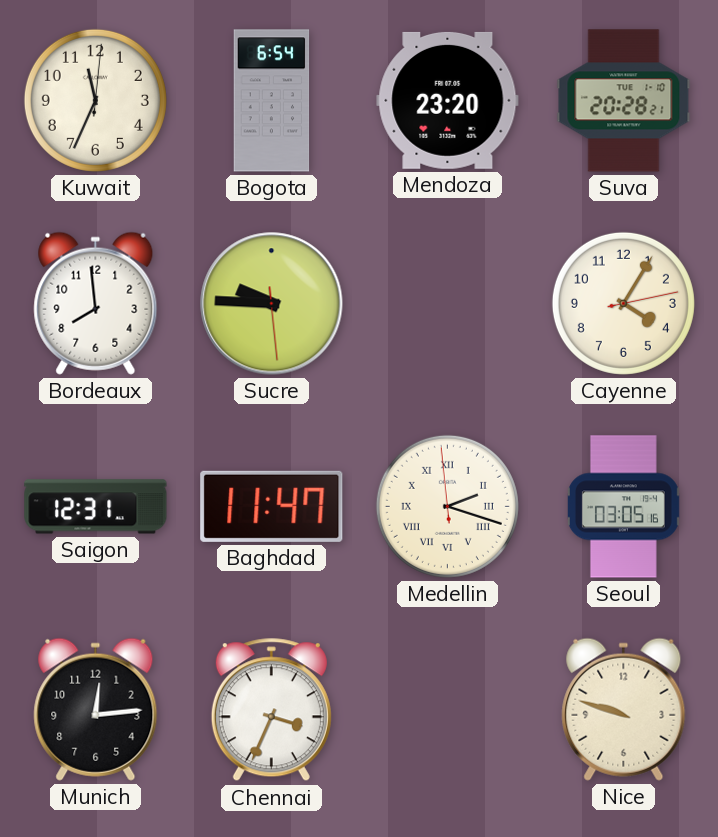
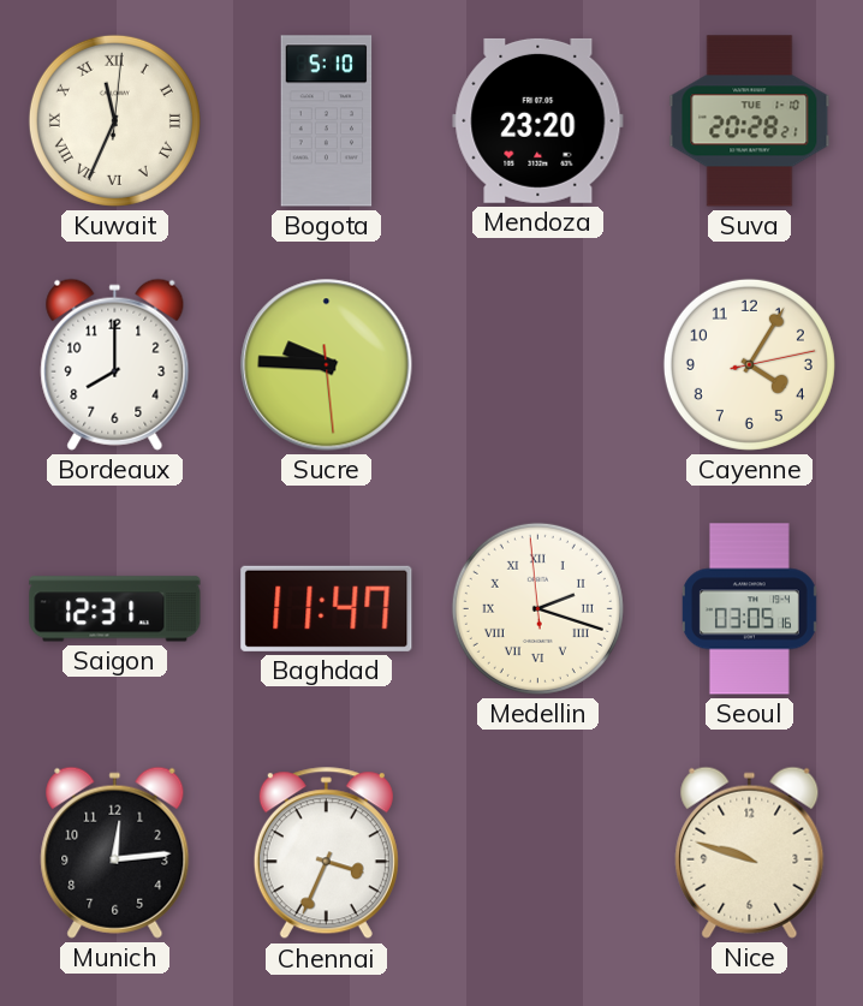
Kuwait numerals: Arabic -> Roman (114, 120)
Bogota: 6:54 -> 5:10 (327, 121)
Bordeaux: 7:59 -> 8:00 (115, 364)
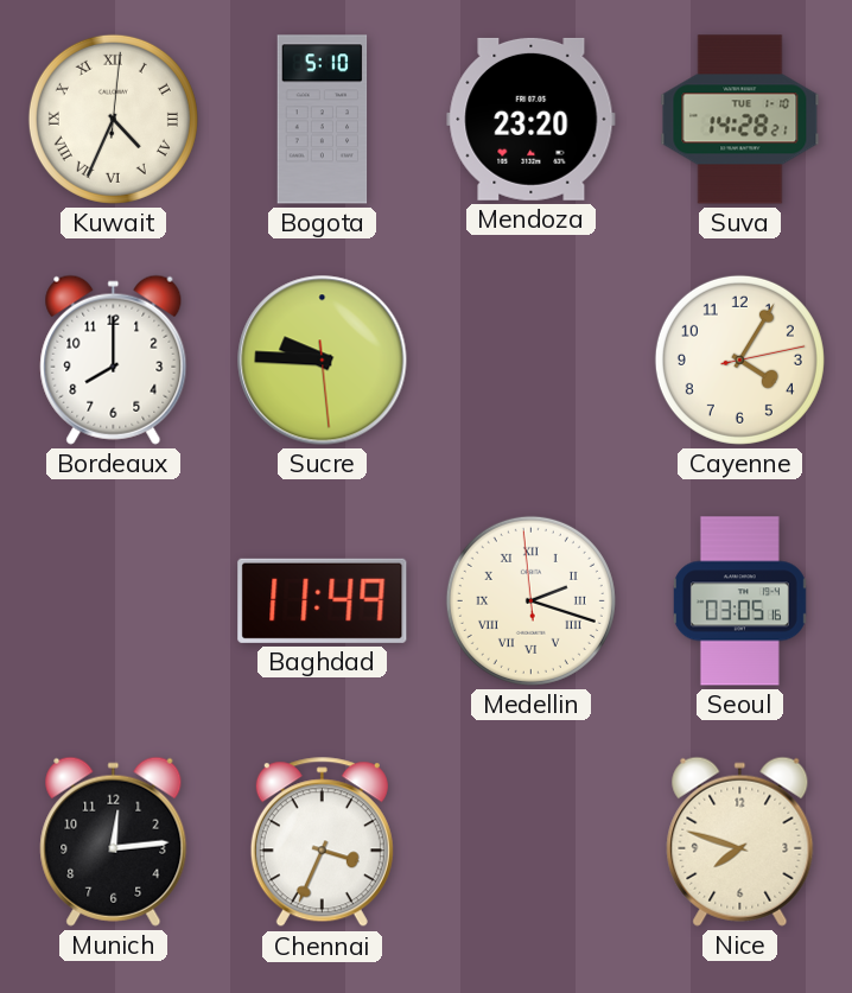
Kuwait: 11:34 -> 4:34 (113, 119)
Suva: 20:28 -> 14:28 (740, 120)
Saigon: 12:31 -> none (115, 609)
Baghdad: 11:47 -> 11:49 (323, 600)
Nice: 9:48 -> 7:48 (740, 841)
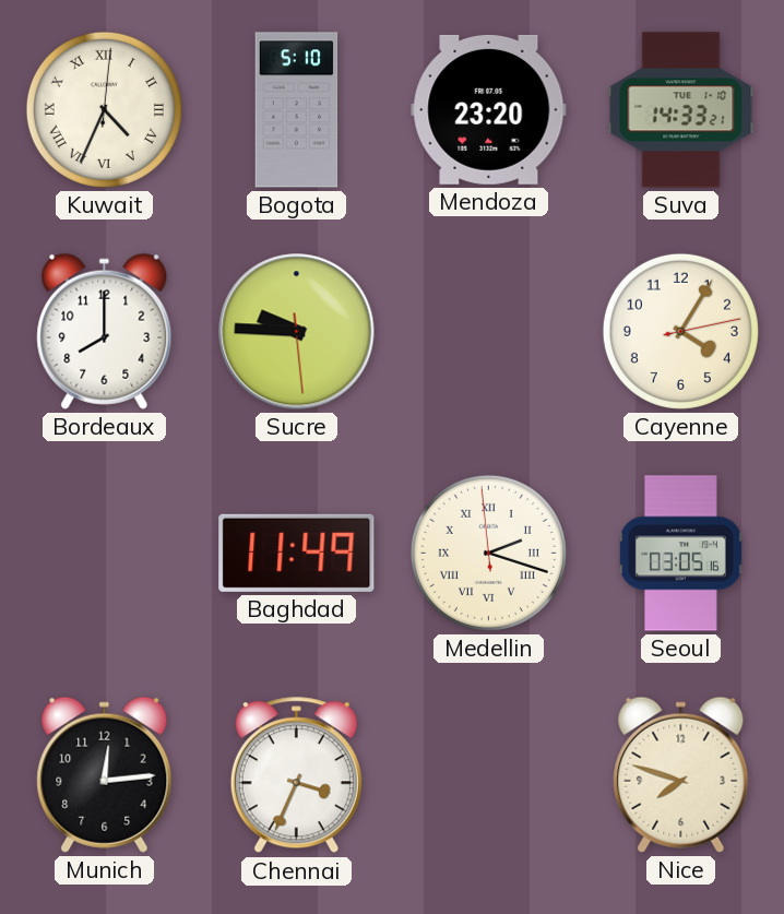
Suva: 14:28 -> 14:33 (681, 110)
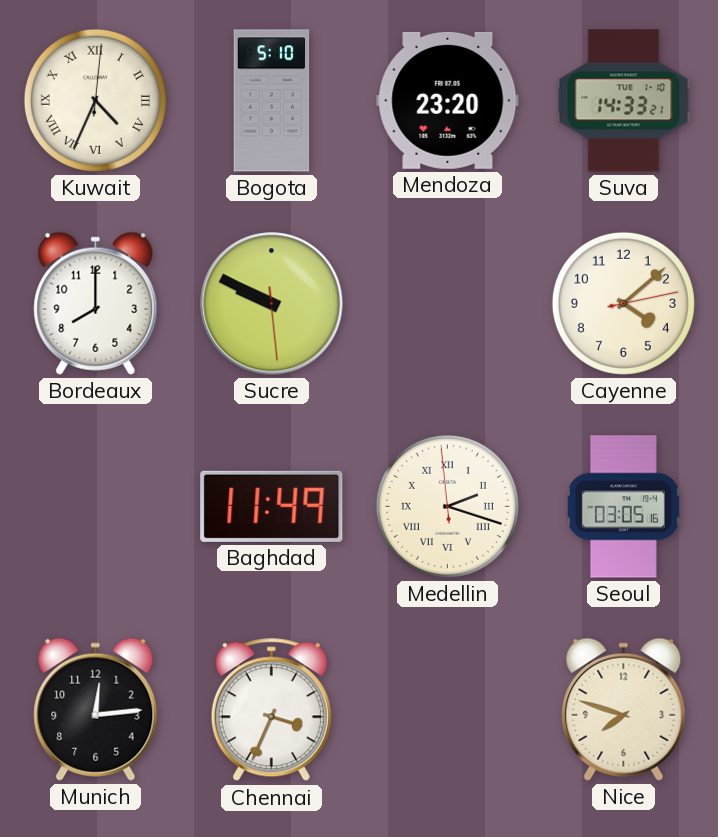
Sucre: 9:45 -> 9:49 (272, 304)
Cayenne: 4:05 -> 4:08 (623, 303)
